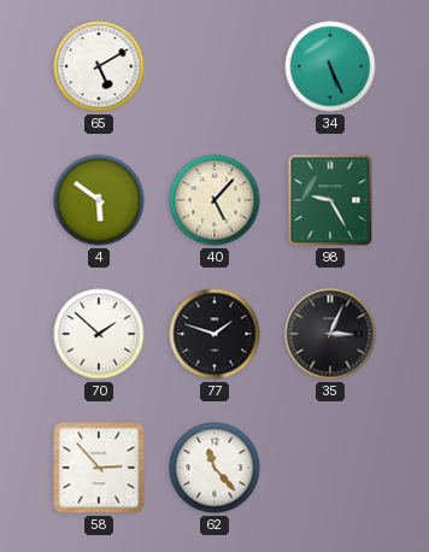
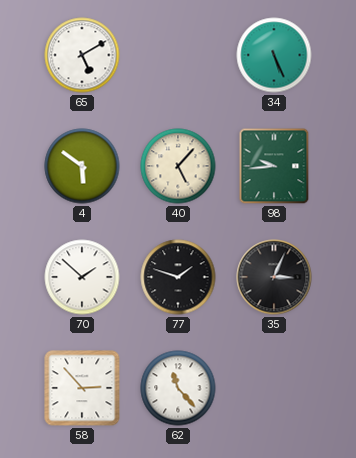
98: 9:25 -> 9:44 (274, 166)
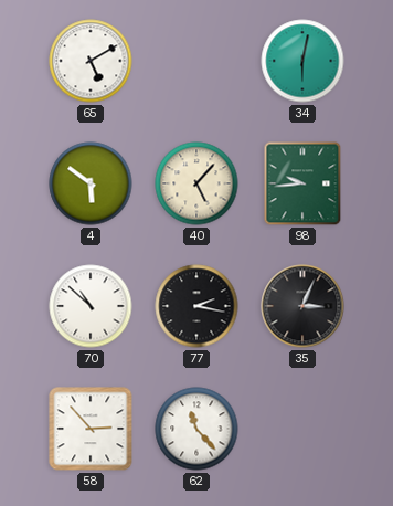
34: 5:26 -> 6:02 (302, 61)
70: 1:52 -> 10:52 (91, 306)
77: 1:48 -> 2:17 (197, 306)
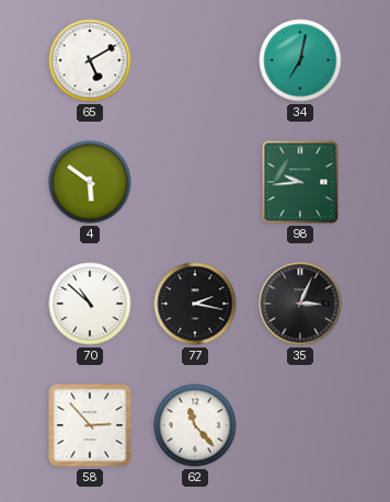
34: 6:02 -> 7:02 (300, 60)
40: 5:07 -> none (197, 183)
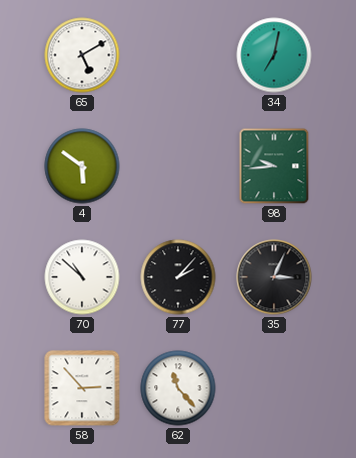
77: 2:17 -> 2:07 (178, 277)
